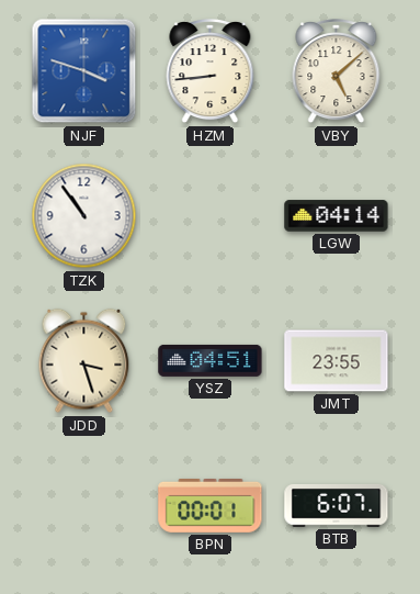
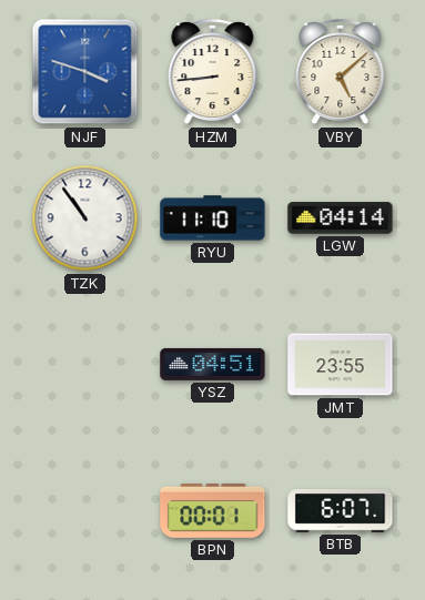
RYU: none -> 11:10 (213, 218)
JDD: 3:27 -> none (84, 361)
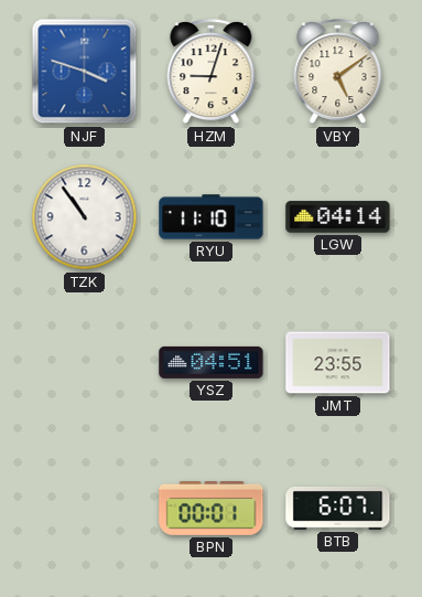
HZM: 8:44 -> 9:03 (212, 73)
VBY: 5:08 -> 5:09 (338, 73)
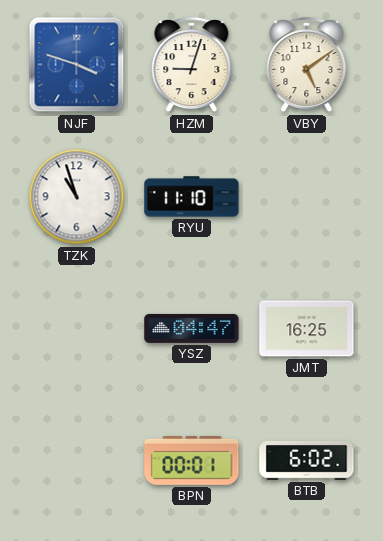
TZK: 10:54 -> 10:57 (77, 197)
LGW: 04:14 -> none (338, 217)
YSZ: 04:51 -> 04:47 (192, 328)
JMT: 23:55 -> 16:25 (307, 329)
BTB: 6:07 -> 6:02 (307, 461)
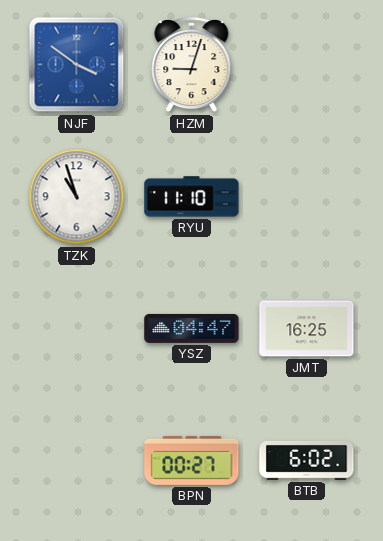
NJF: 3:48 -> 3:51 (77, 65)
VBY: 5:09 -> none (307, 66)
BPN: 00:01 -> 00:27 (192, 460)
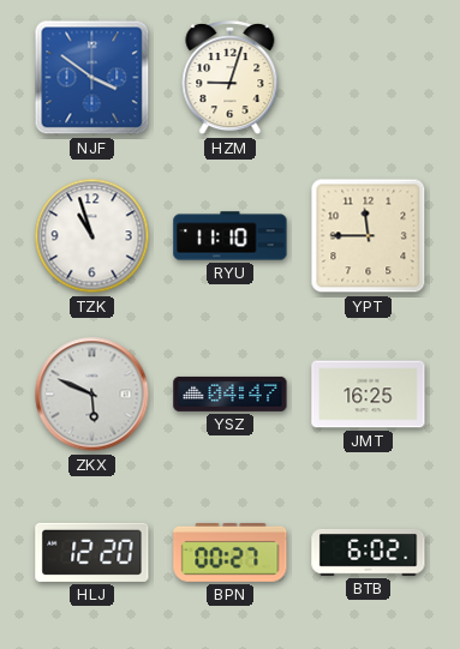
YPT: none -> 11:45 (369, 236)
ZKX: none -> 5:49 (92, 395)
HLJ: none -> 12:20 (92, 552)
